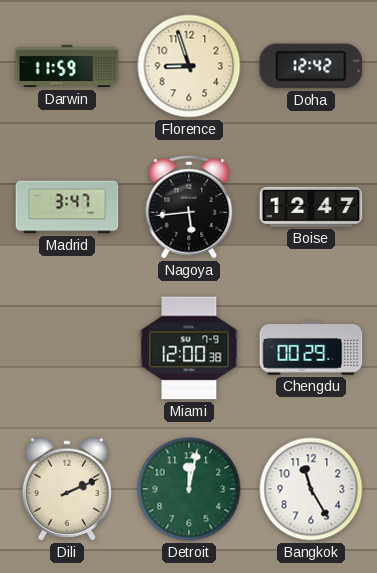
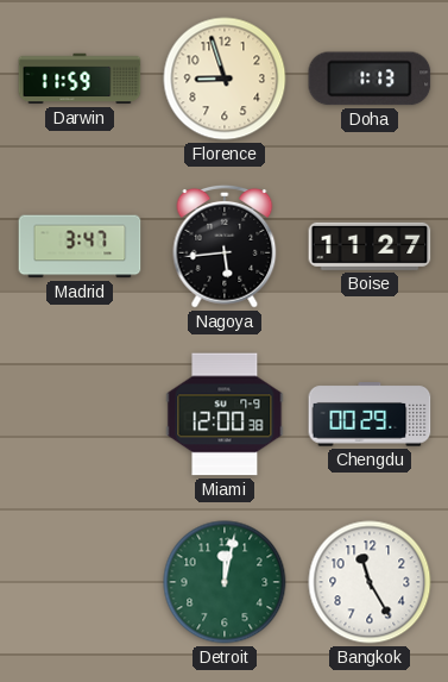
Doha: 12:42 -> 1:13 (370, 79)
Boise: 12:47 -> 11:27 (370, 246)
Dili: 2:11 -> none (67, 489)
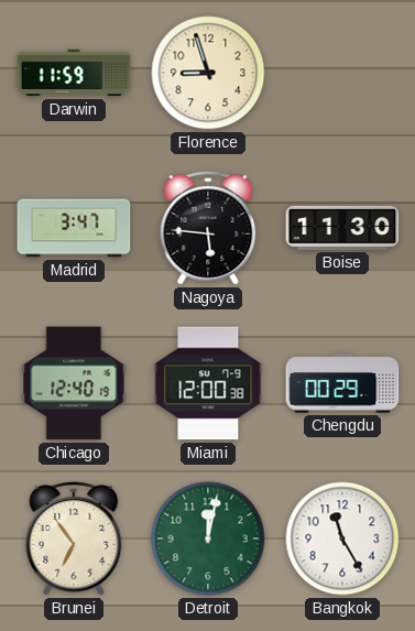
Doha: 1:13 -> none (370, 79)
Nagoya: 5:44 -> 5:46 (208, 228)
Boise: 11:27 -> 11:30 (342, 228)
Chicago: none -> 12:40 (74, 383)
Brunei: none -> 6:54 (74, 538)
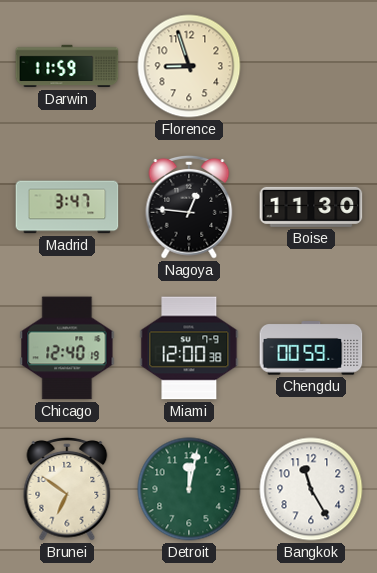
Nagoya: 5:46 -> 12:46 (189, 207)
Chengdu: 00:29 -> 00:59 (311, 348)
Brunei: 6:54 -> 6:51 (67, 489)
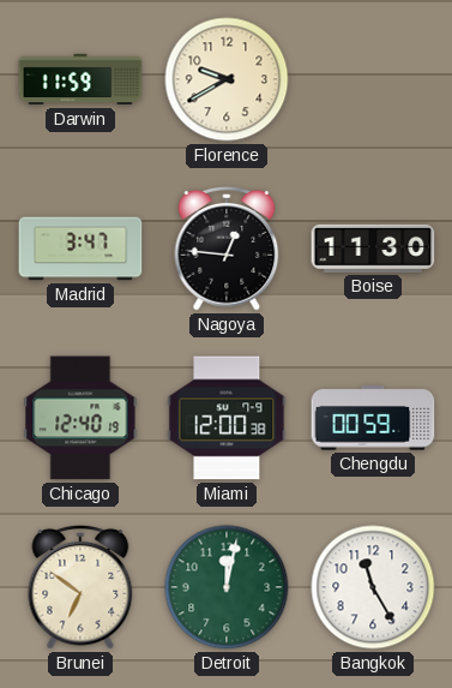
Florence: 8:57 -> 9:40 (227, 79)
